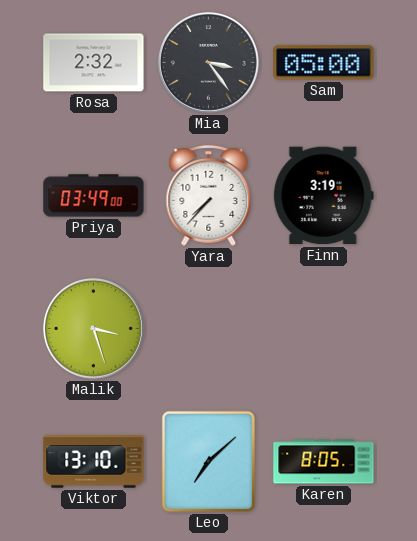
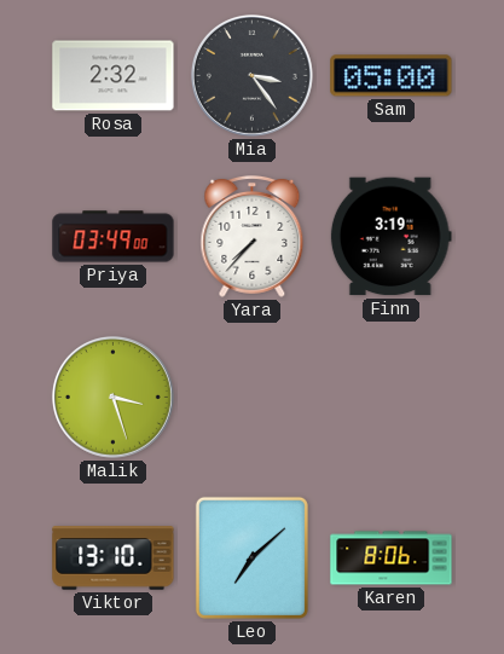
Karen: 8:05 -> 8:06 (392, 558)
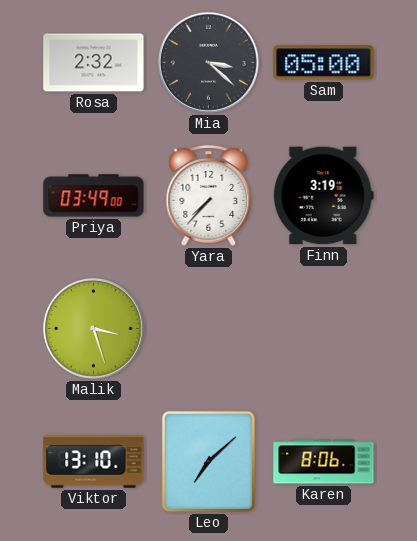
Mia: 3:24 -> 3:22 (208, 62)
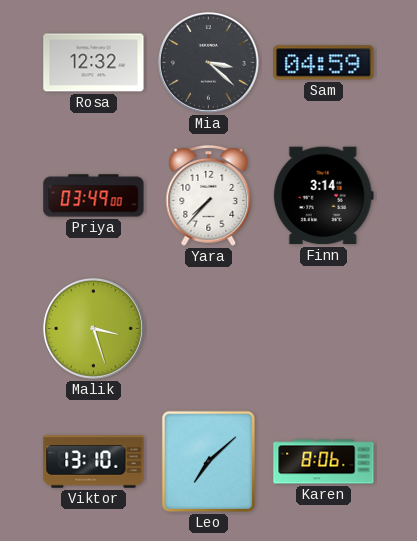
Rosa: 2:32 -> 12:32 (94, 63)
Sam: 05:00 -> 04:59 (324, 63)
Finn: 3:19 -> 3:14 (323, 196)
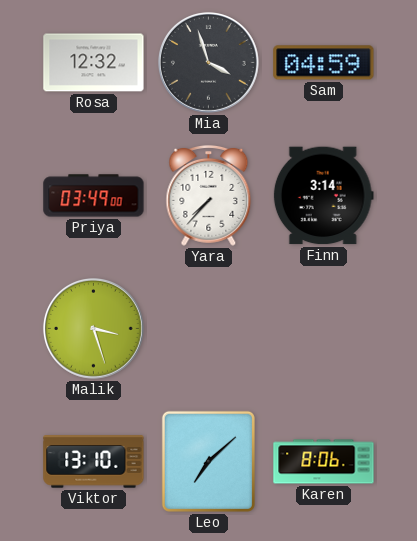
Mia: 3:22 -> 3:57 (208, 62)
